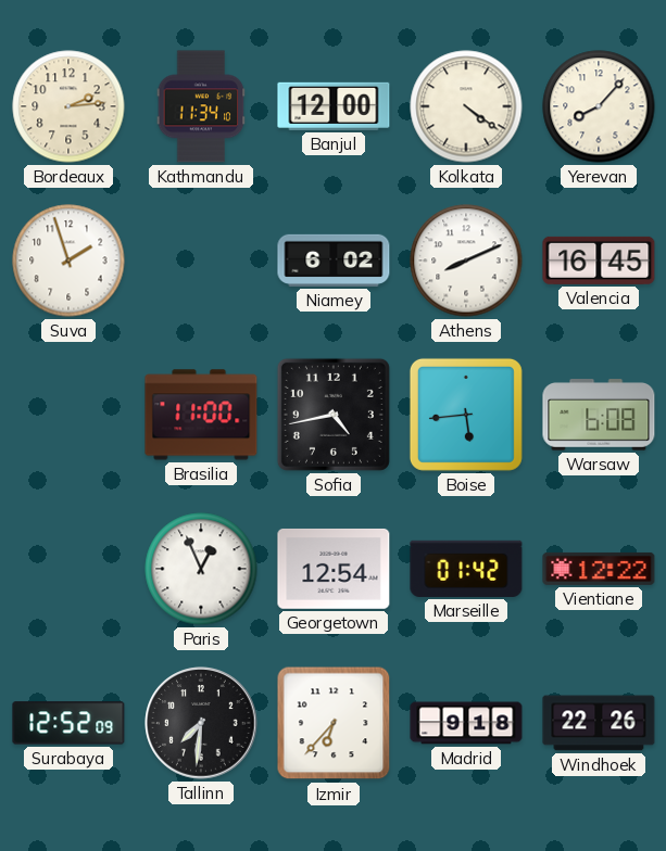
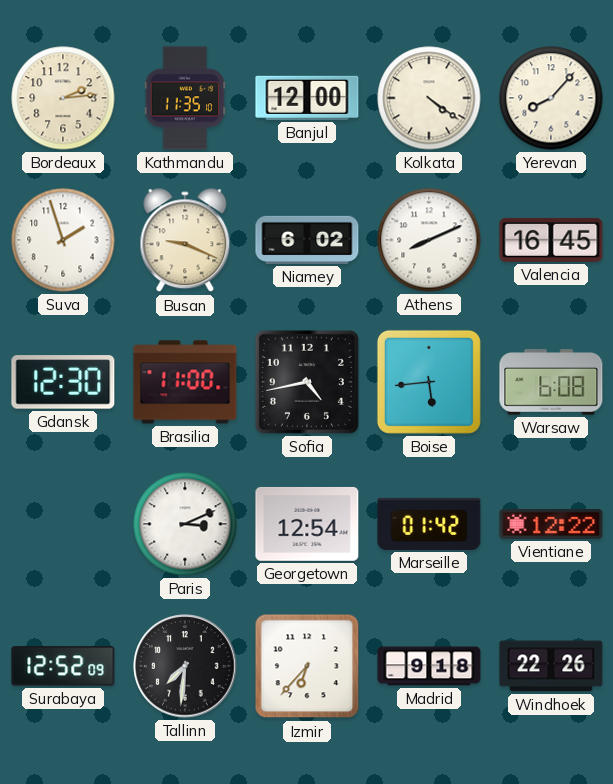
Kathmandu: 11:34 -> 11:35 (185, 98)
Busan: none -> 9:19 (185, 241)
Gdansk: none -> 12:30 (63, 382)
Paris: 12:56 -> 3:11 (185, 524)
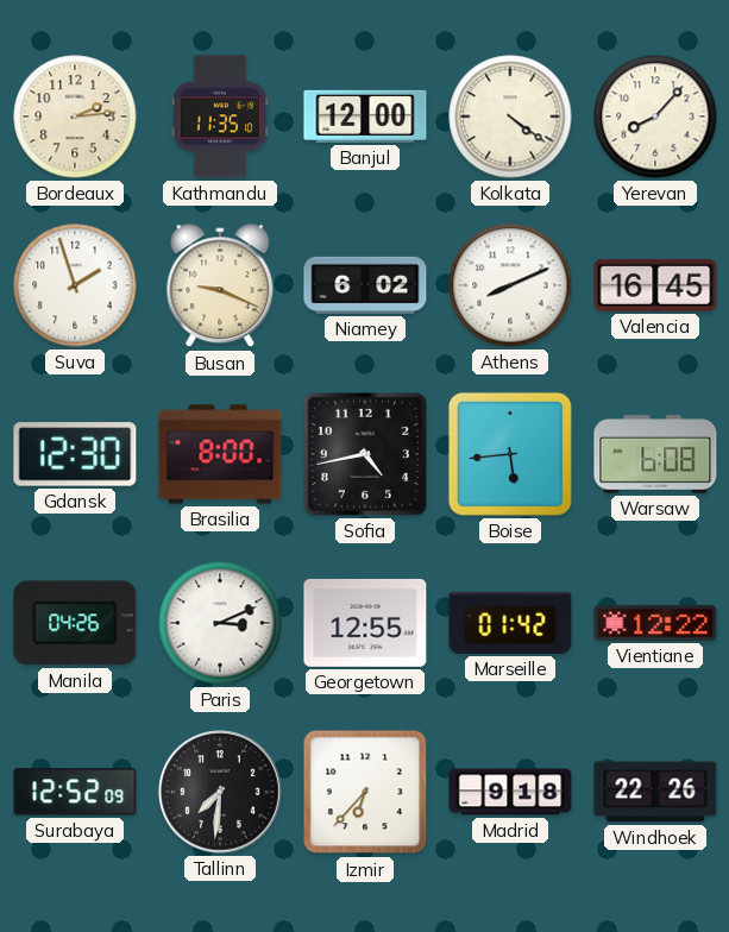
Brasilia: 11:00 -> 8:00 (220, 454)
Manila: none -> 04:26 (75, 623)
Georgetown: 12:54 -> 12:55 (365, 623)
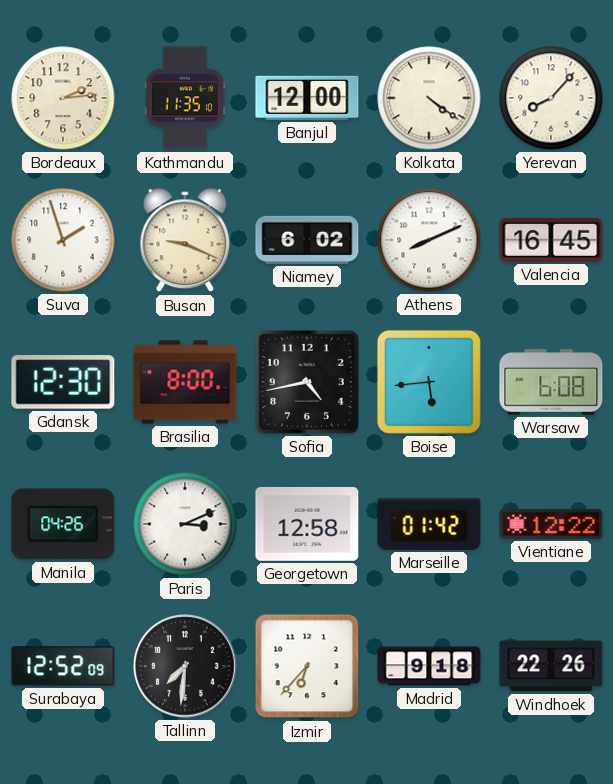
Georgetown: 12:55 -> 12:58 (307, 524)
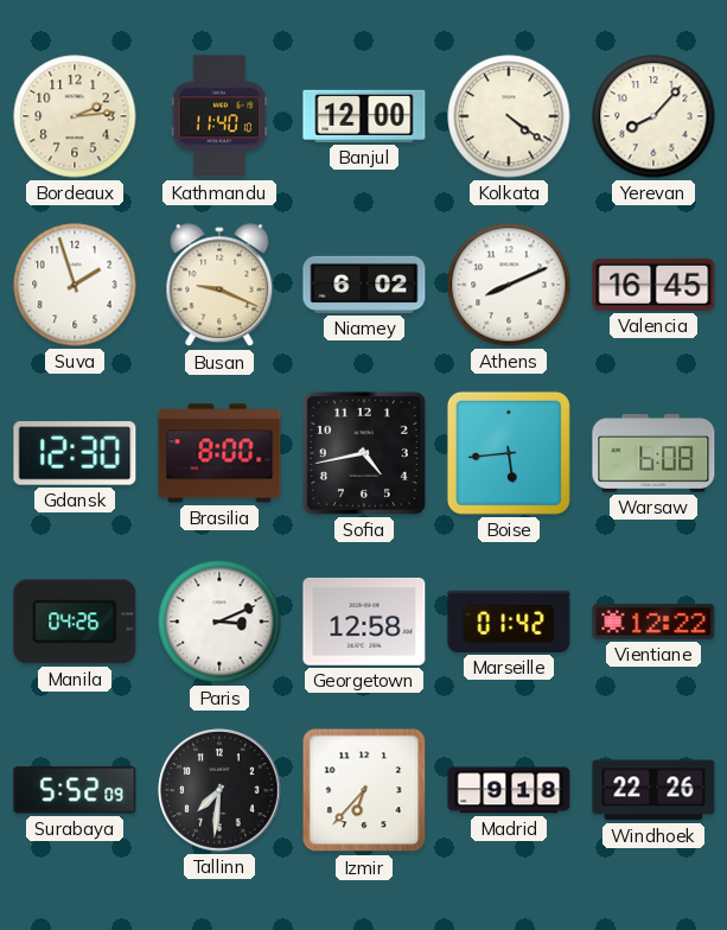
Kathmandu: 11:35 -> 11:40 (219, 116)
Surabaya: 12:52 -> 5:52 (75, 790)
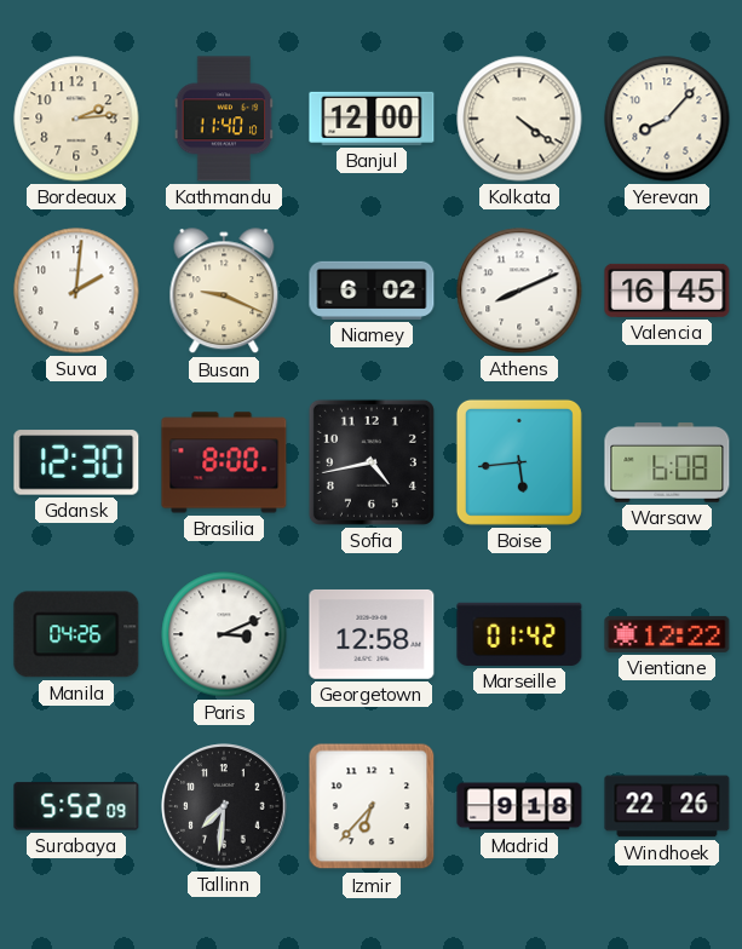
Suva: 1:57 -> 2:01 (76, 291)
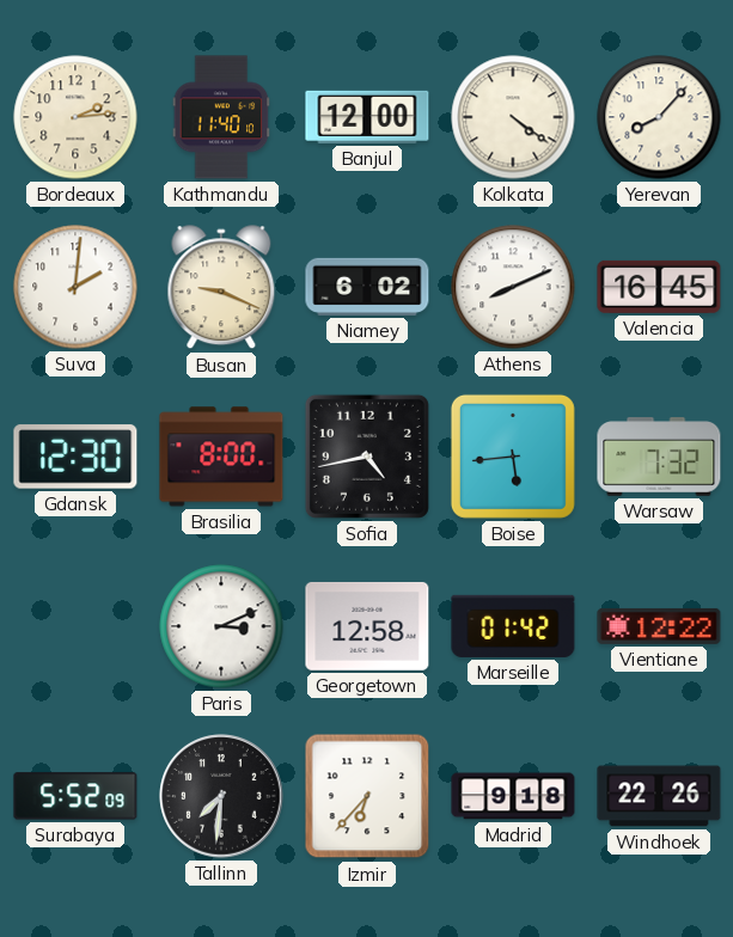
Warsaw: 6:08 -> 7:32 (659, 457)
Manila: 04:26 -> none (76, 634)
